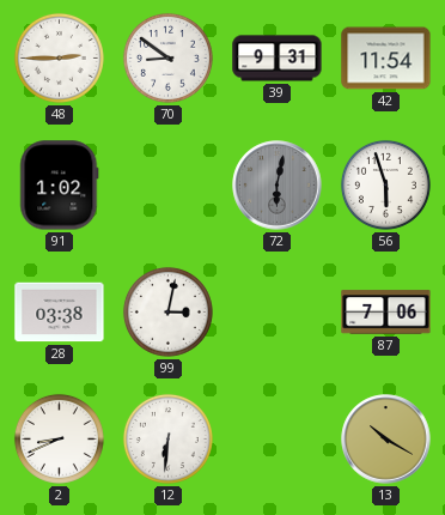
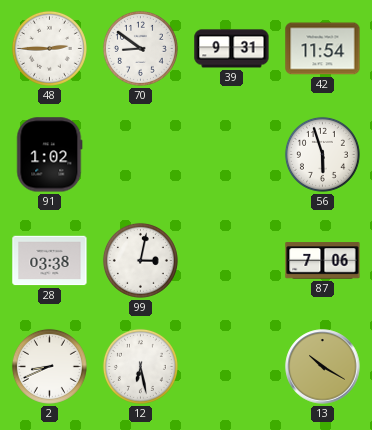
72: 6:02 -> none (278, 186)
12: 6:31 -> 6:28 (140, 366)
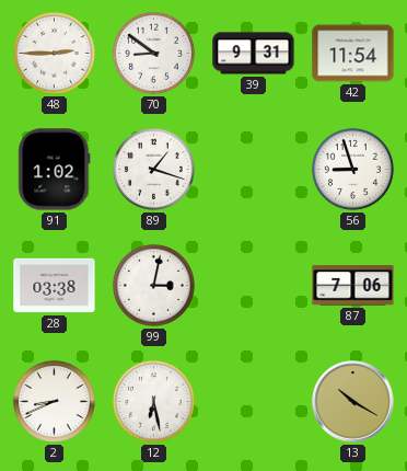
89: none -> 1:18 (153, 169)
56: 5:57 -> 8:57 (352, 169)
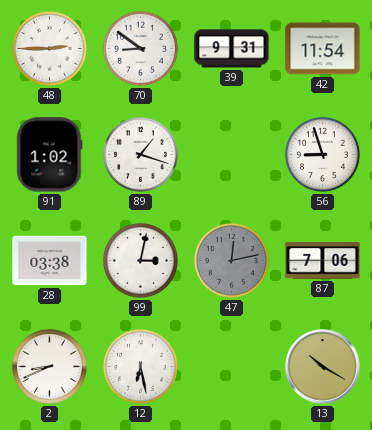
47: none -> 12:13 (231, 260)
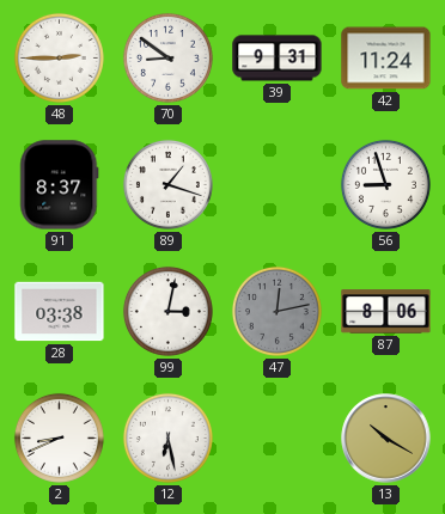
42: 11:54 -> 11:24 (386, 59)
91: 1:02 -> 8:37 (60, 185)
87: 7:06 -> 8:06 (386, 312)
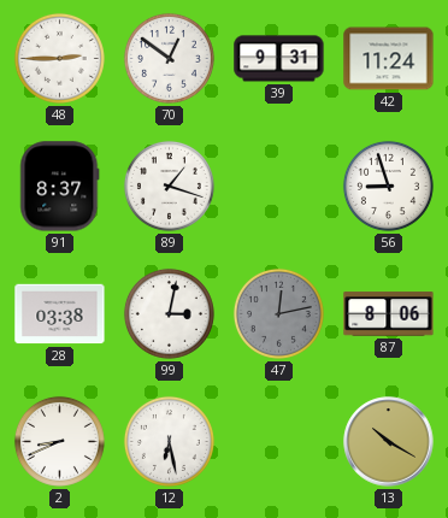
70: 8:51 -> 12:51 (169, 58)
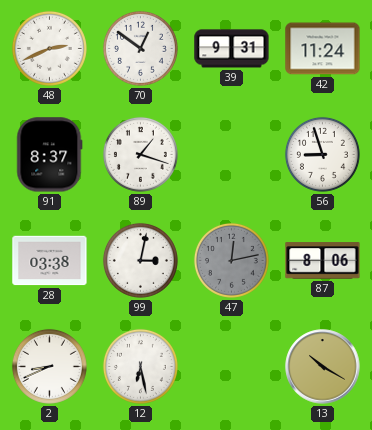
48: 2:45 -> 2:41 (49, 48)
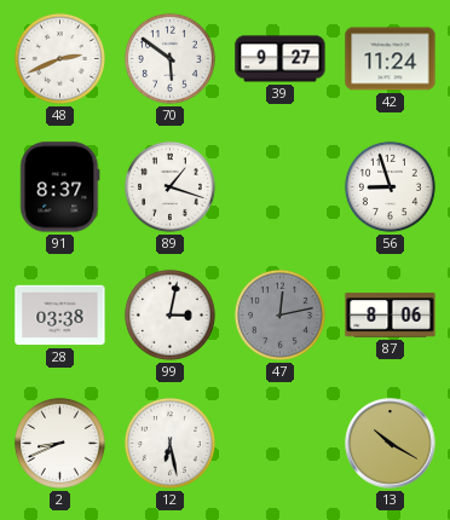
70: 12:51 -> 5:51 (169, 58)
39: 9:31 -> 9:27 (281, 59)
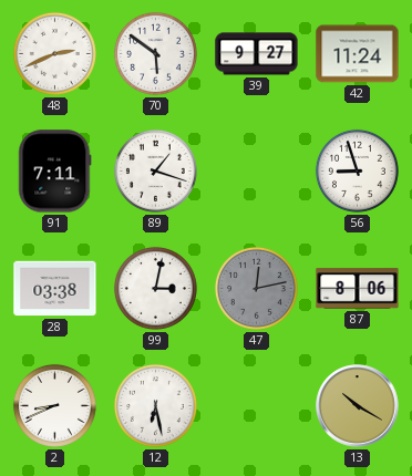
91: 8:37 -> 7:11 (55, 172)
